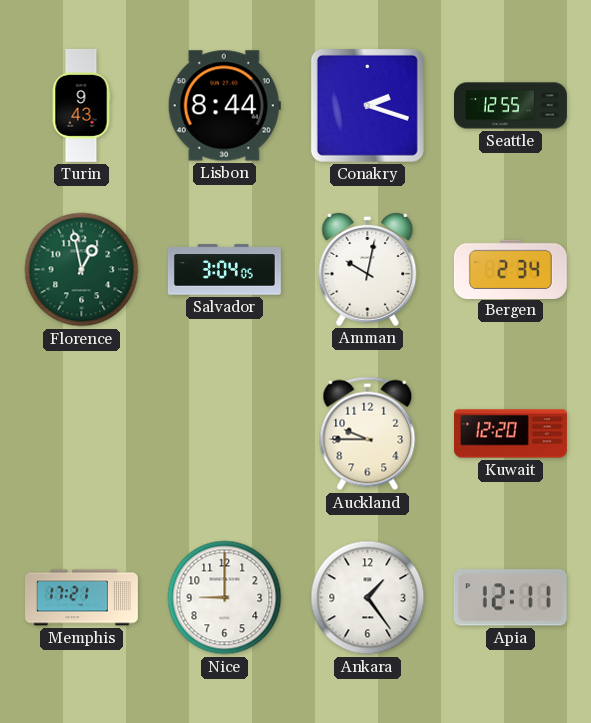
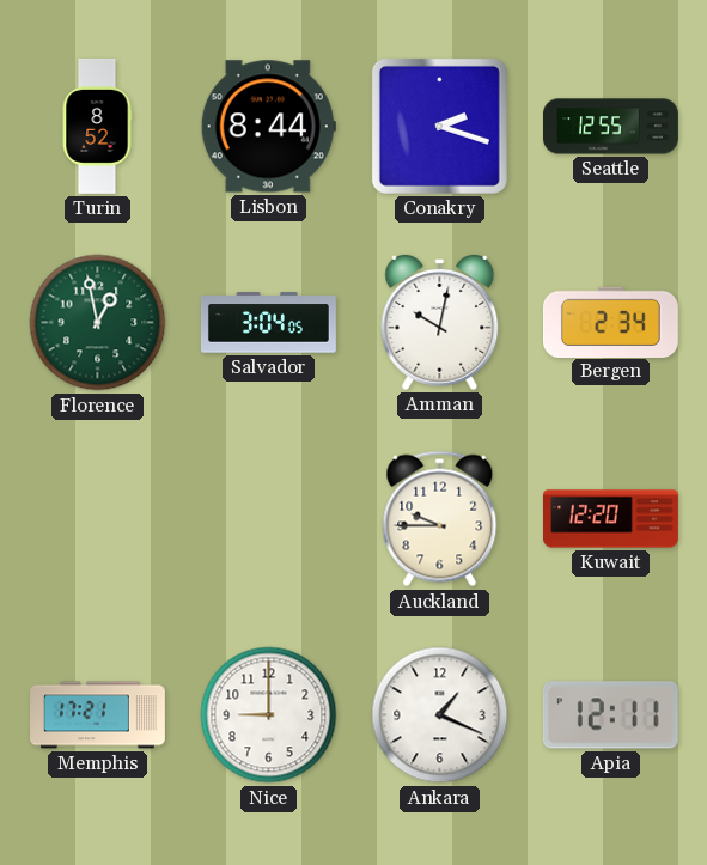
Turin: 9:43 -> 8:52 (97, 126)
Ankara: 1:24 -> 1:19 (440, 715)
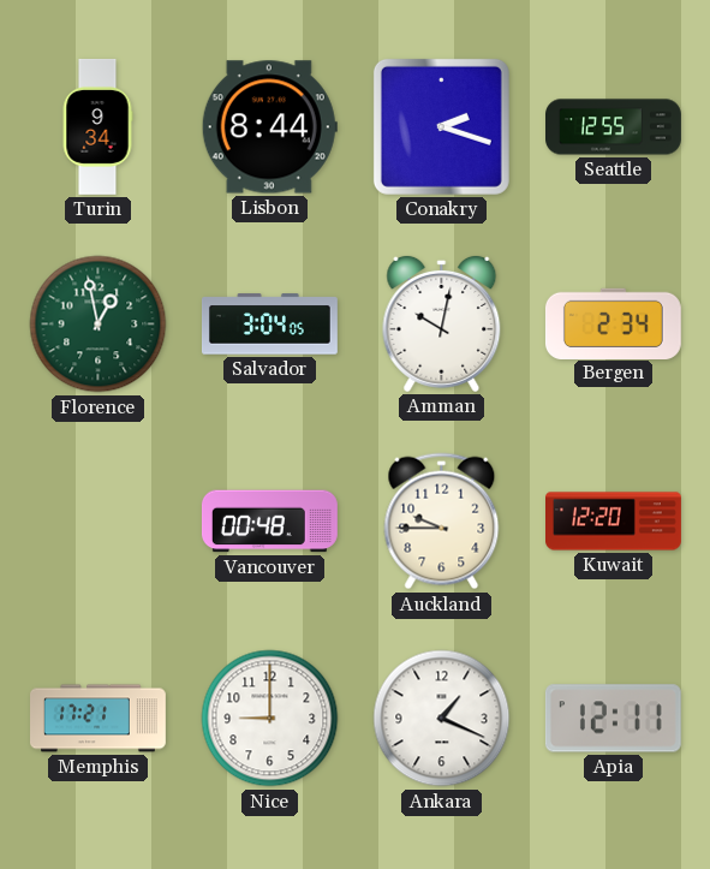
Turin: 8:52 -> 9:34 (97, 126)
Vancouver: none -> 00:48 (269, 522)
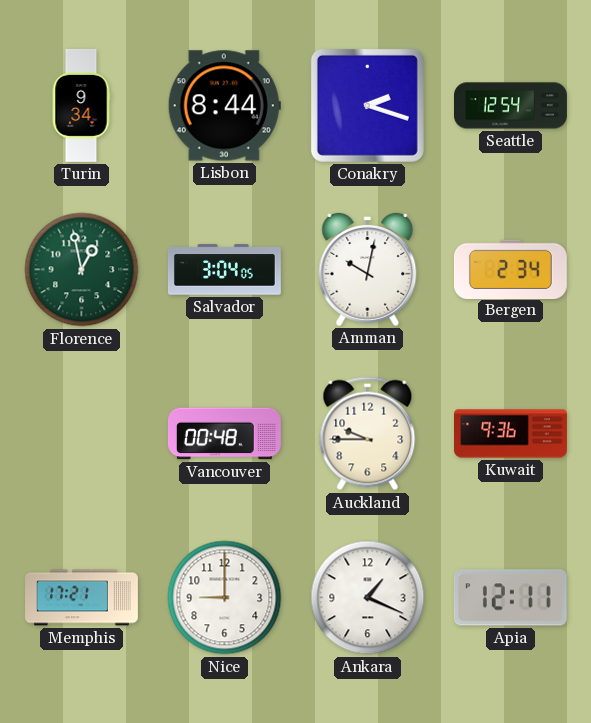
Seattle: 12:55 -> 12:54 (511, 106)
Kuwait: 12:20 -> 9:36 (511, 434)
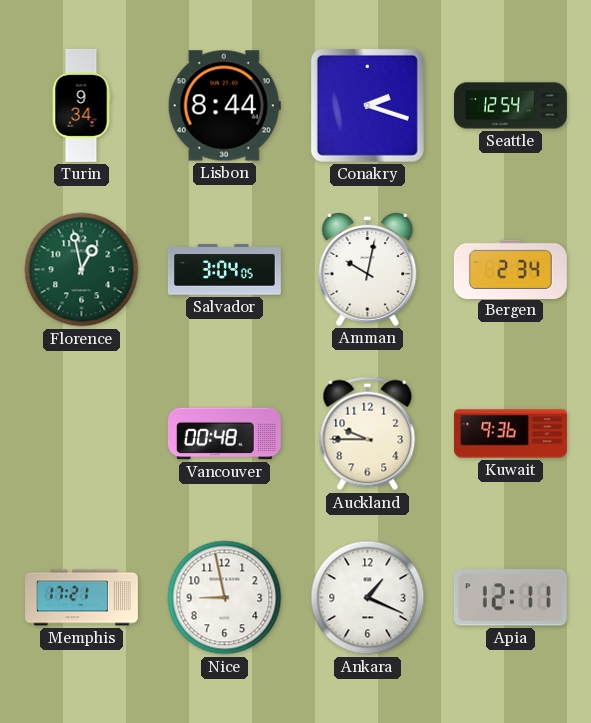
Nice: 9:00 -> 8:58 (225, 598)
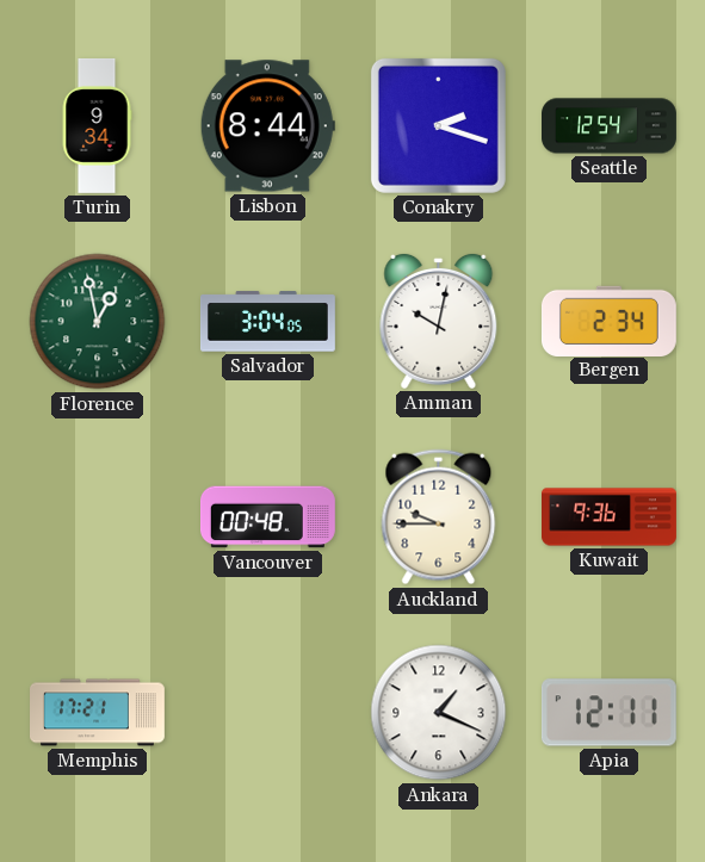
Nice: 8:58 -> none (225, 598)
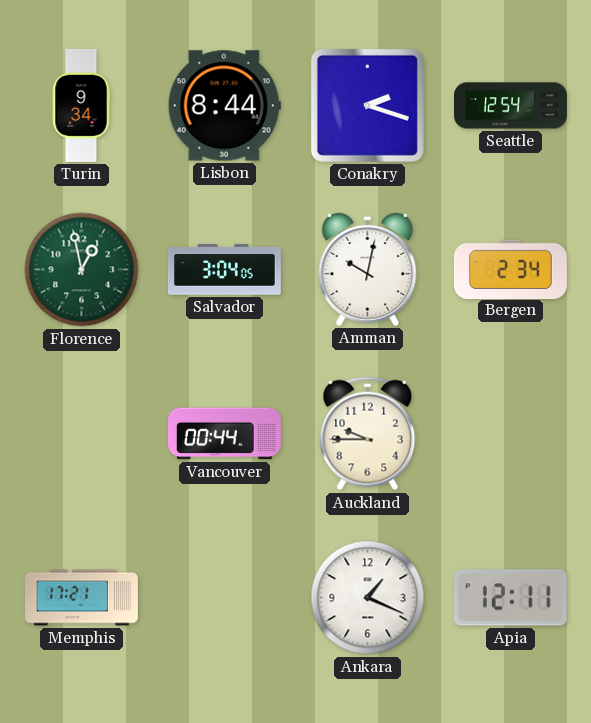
Vancouver: 00:48 -> 00:44 (224, 434)
Kuwait: 9:36 -> none (610, 517)
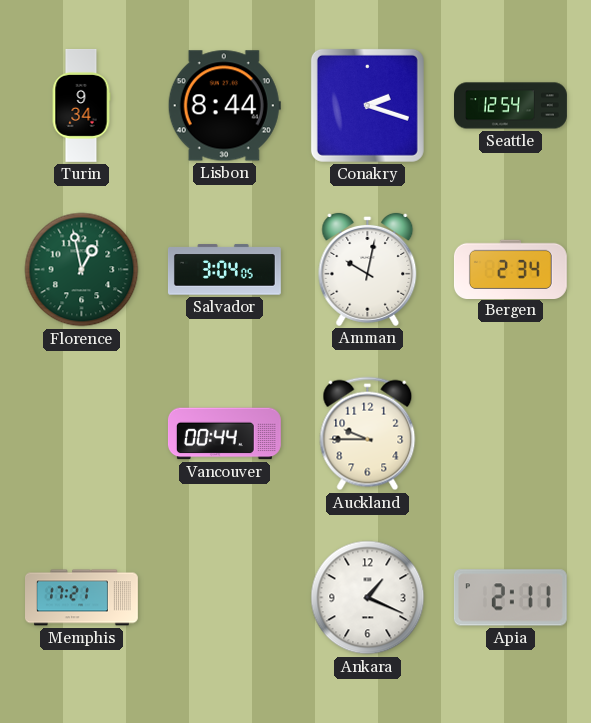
Apia: 12:11 -> 2:11 (510, 598)
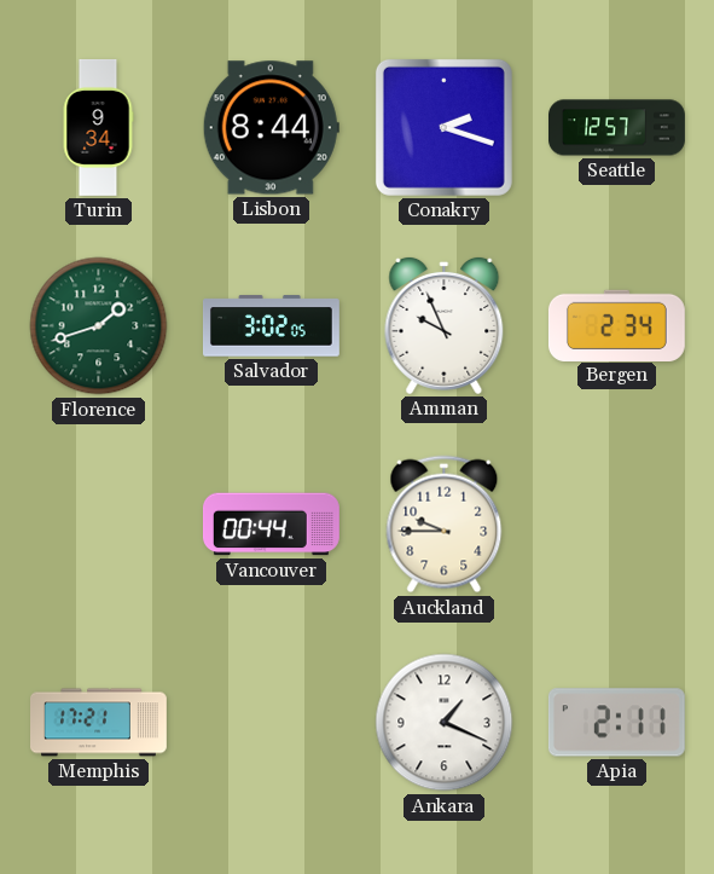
Seattle: 12:54 -> 12:57 (617, 128)
Florence: 12:58 -> 1:42 (99, 326)
Salvador: 3:04 -> 3:02 (271, 326)
Amman: 10:02 -> 9:56 (445, 325)
